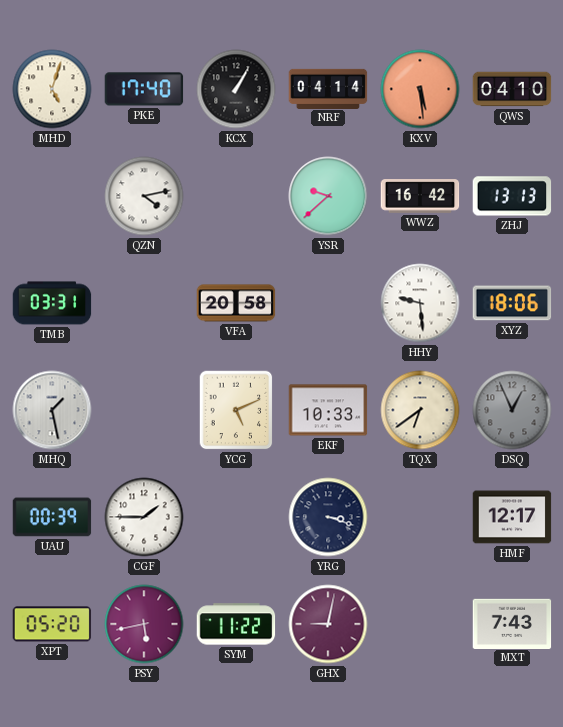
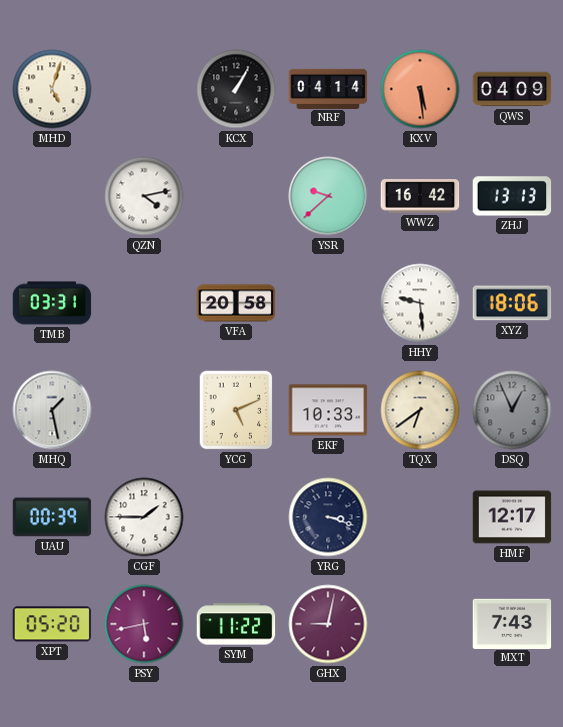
PKE: 17:40 -> none (144, 89)
QWS: 04:10 -> 04:09 (512, 89)
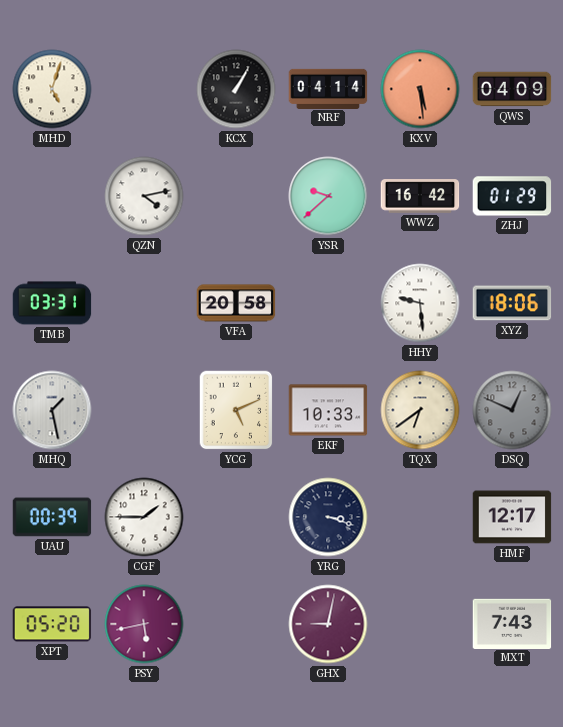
ZHJ: 13:13 -> 01:29 (512, 196)
DSQ: 12:56 -> 12:49 (512, 410)
SYM: 11:22 -> none (236, 624)
